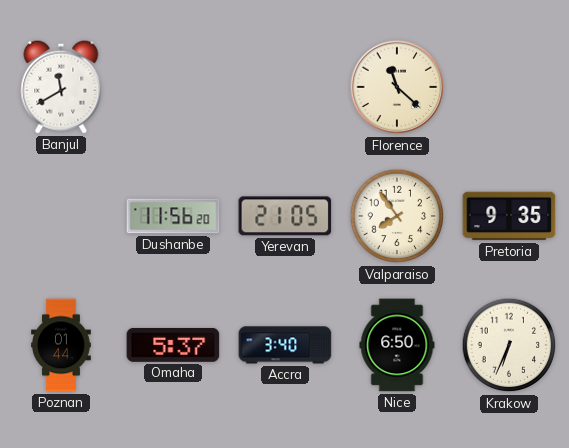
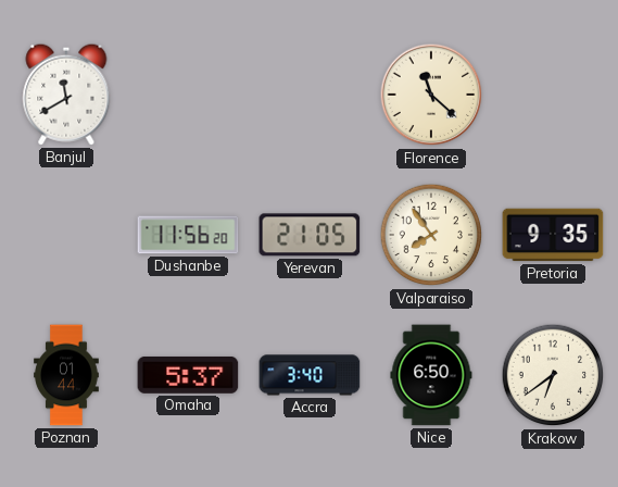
Krakow: 6:34 -> 6:39 (553, 375)
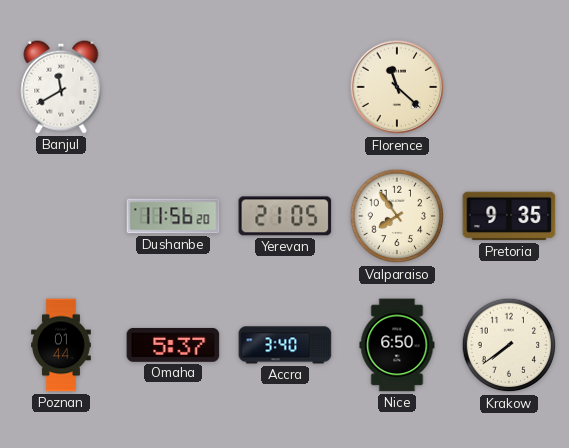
Krakow: 6:39 -> 7:39 (509, 345)
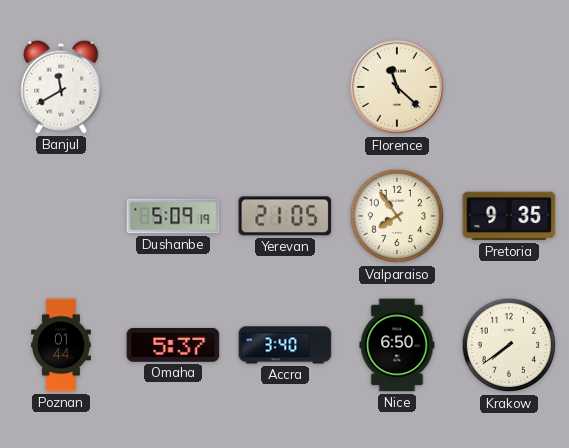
Dushanbe: 11:56 -> 5:09 (173, 216)
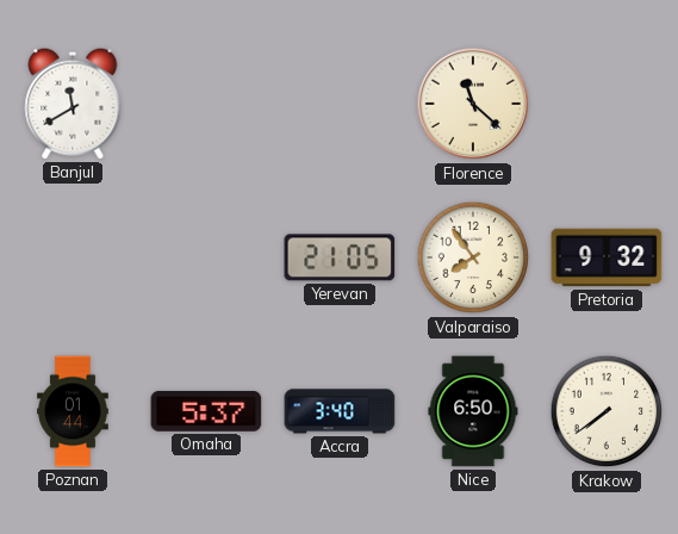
Dushanbe: 5:09 -> none (173, 216)
Pretoria: 9:35 -> 9:32 (607, 257)
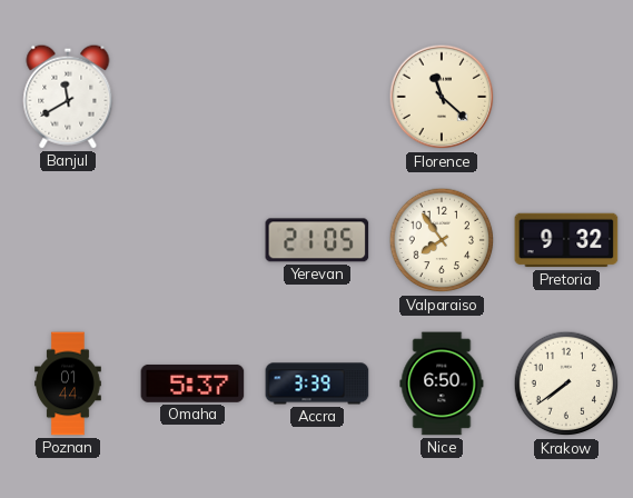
Accra: 3:40 -> 3:39 (317, 384)
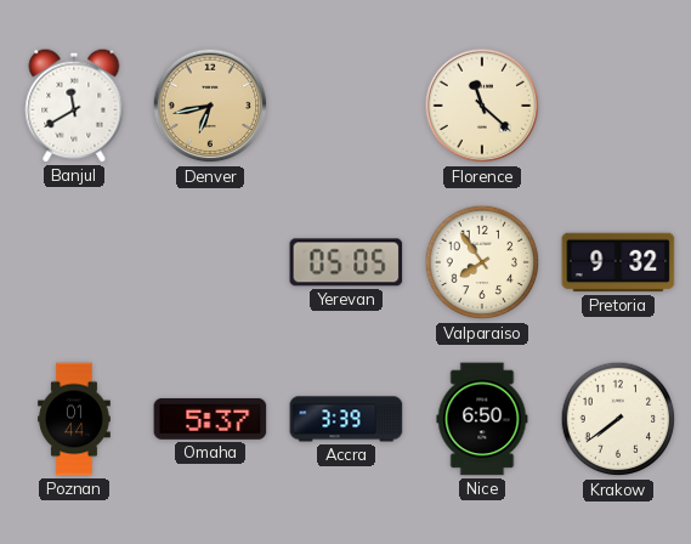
Denver: none -> 6:43 (210, 106)
Yerevan: 21:05 -> 05:05 (346, 262)
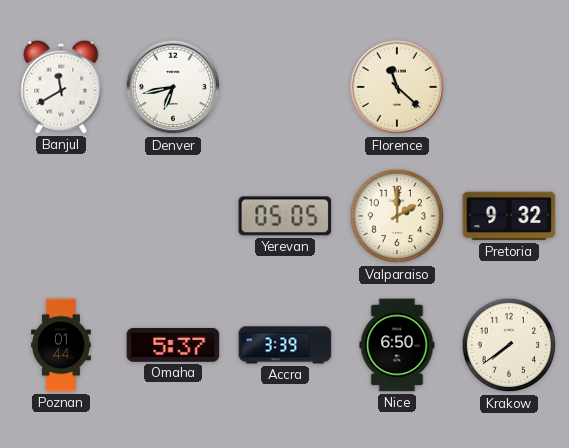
Denver dial: champagne -> white (173, 87)
Valparaiso: 7:54 -> 2:00 (397, 216)
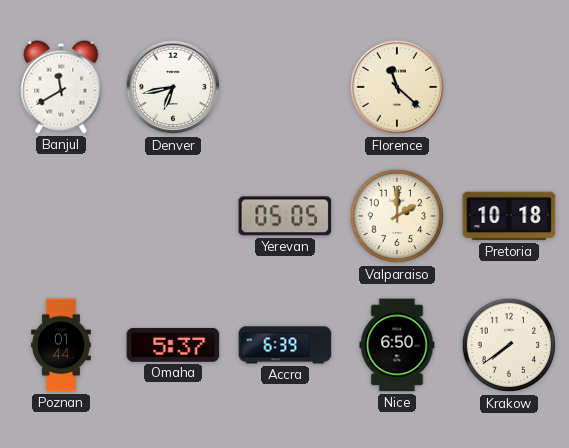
Pretoria: 9:32 -> 10:18 (509, 216)
Accra: 3:39 -> 6:39 (285, 345)
